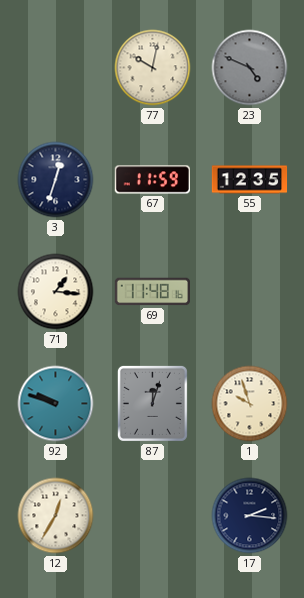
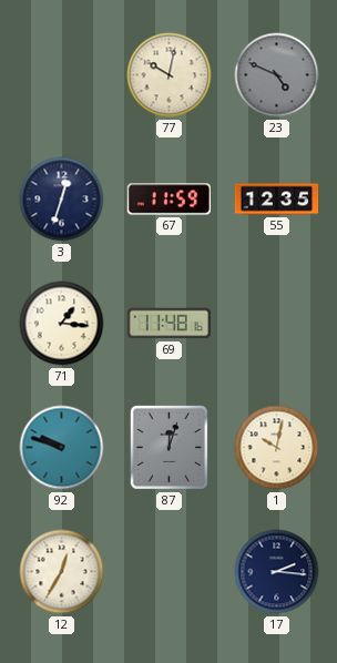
1: 9:57 -> 10:02 (277, 448)
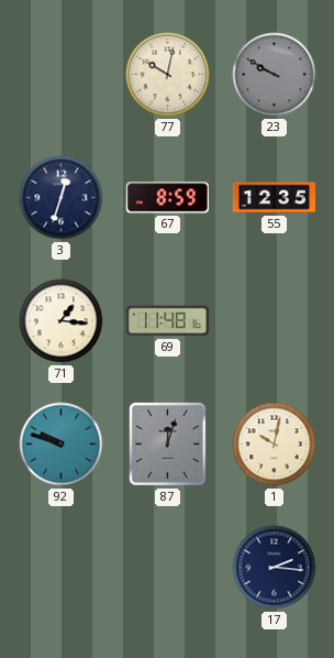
23: 4:49 -> 9:50 (275, 75)
67: 11:59 -> 8:59 (167, 198)
12: 12:35 -> none (62, 572)
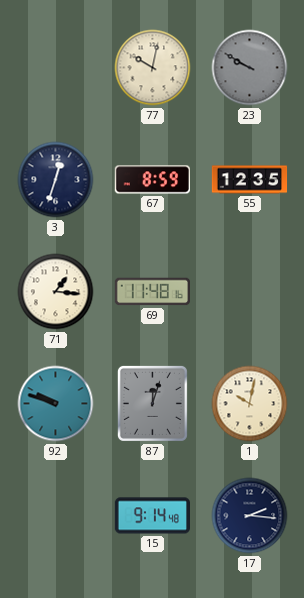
15: none -> 9:14 (152, 516)
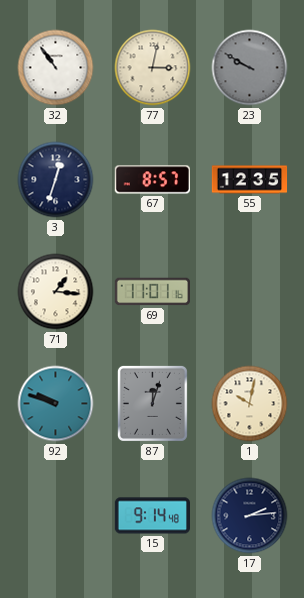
32: none -> 10:54 (56, 68)
77: 10:02 -> 3:02 (153, 68)
67: 8:59 -> 8:57 (152, 180)
69: 11:48 -> 11:01 (152, 292)
17: 2:16 -> 2:14 (250, 516)
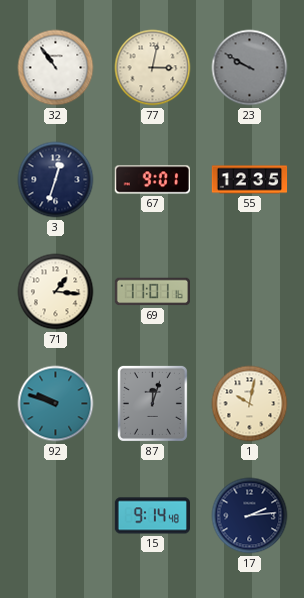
67: 8:57 -> 9:01 (152, 180)
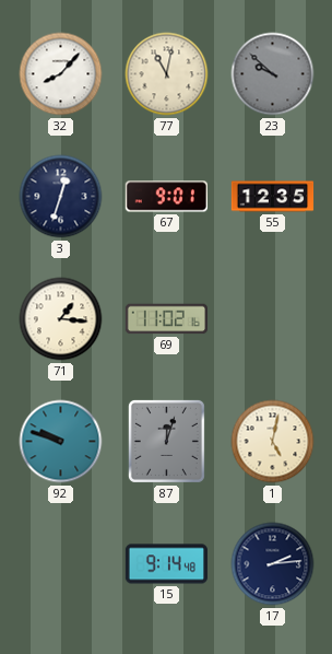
32: 10:54 -> 8:07 (61, 74)
77: 3:02 -> 11:02 (167, 74)
23: 9:50 -> 9:52 (273, 74)
69: 11:01 -> 11:02 (166, 319)
1: 10:02 -> 5:02 (273, 442)
